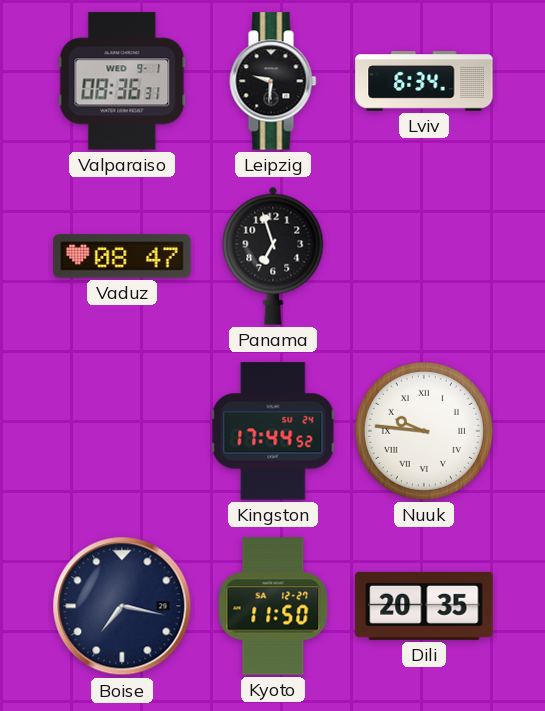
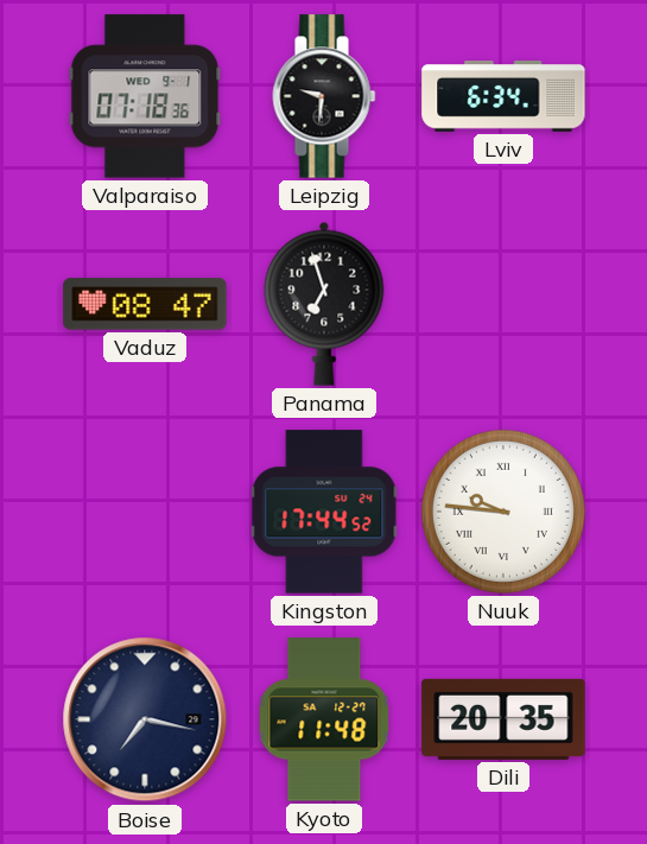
Valparaiso: 08:36 -> 07:18 (145, 96)
Kyoto: 11:50 -> 11:48 (324, 719)
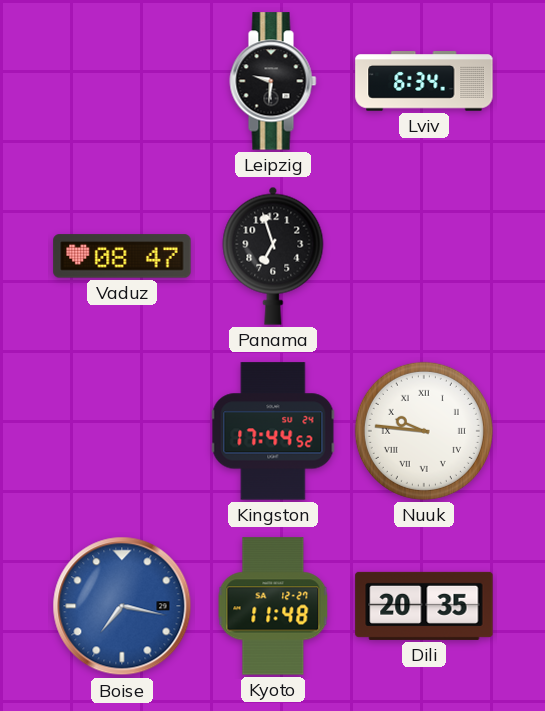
Valparaiso: 07:18 -> none (145, 96)
Boise dial: navy -> blue (122, 606)
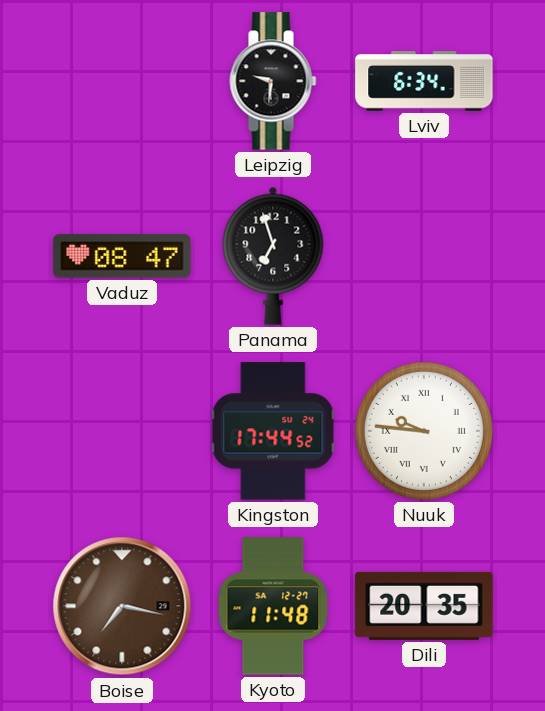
Boise dial: blue -> brown (122, 606)
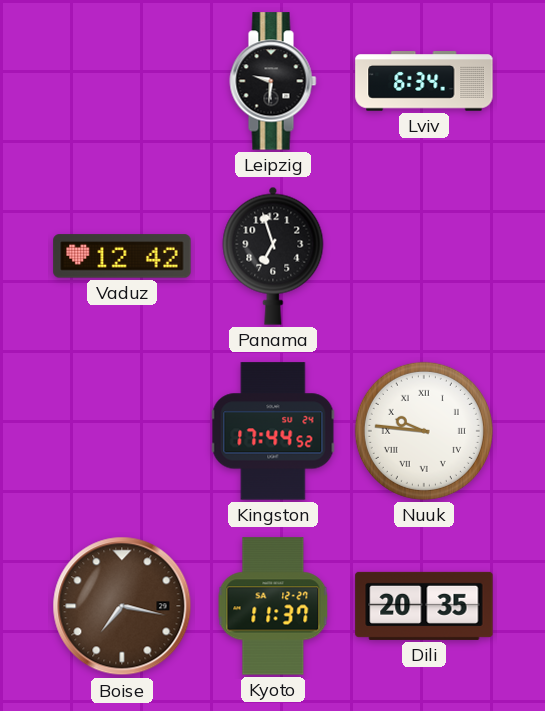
Vaduz: 08:47 -> 12:42 (122, 256)
Kyoto: 11:48 -> 11:37 (273, 606)
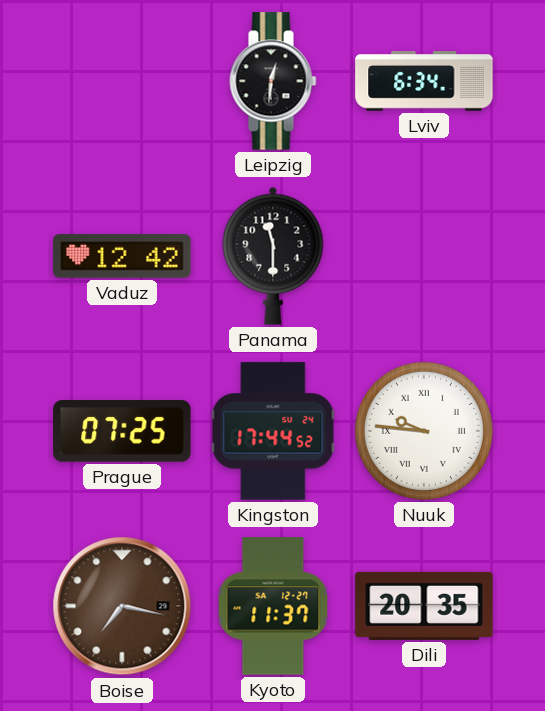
Leipzig: 9:31 -> 12:31 (273, 81)
Panama: 6:57 -> 11:30 (273, 256)
Prague: none -> 07:25 (122, 431)
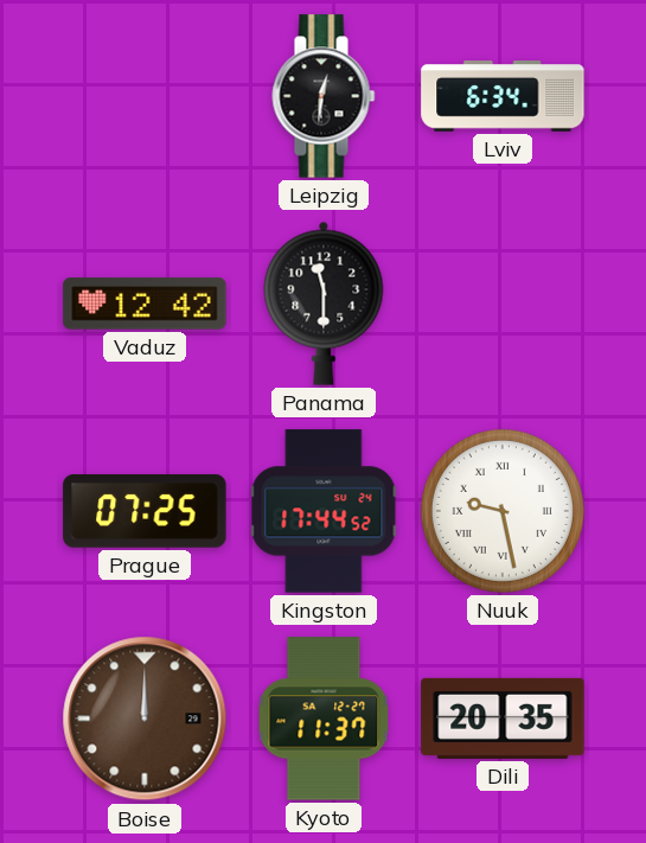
Nuuk: 9:46 -> 9:28 (503, 511)
Boise: 7:17 -> 12:00 (145, 719)
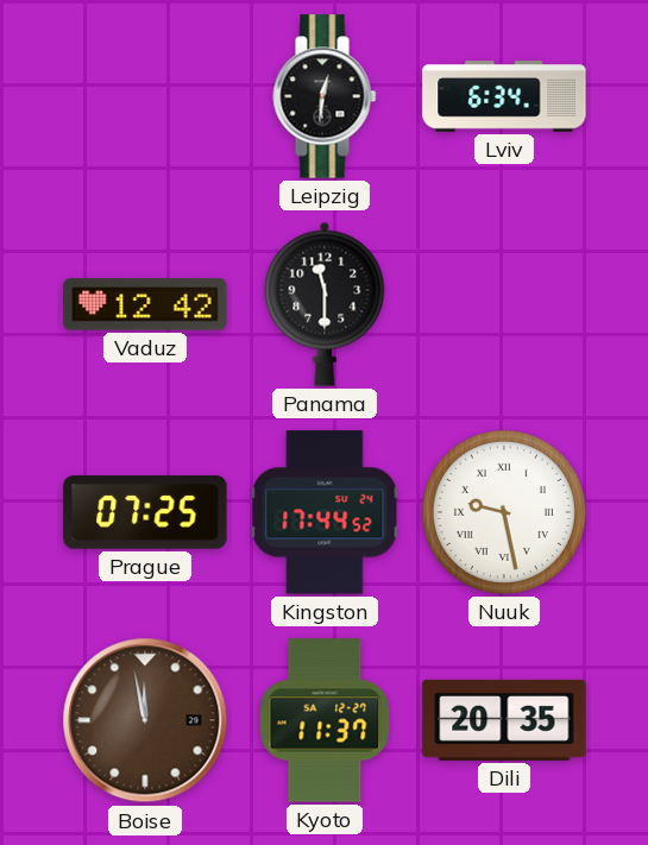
Boise: 12:00 -> 11:58 (145, 720)
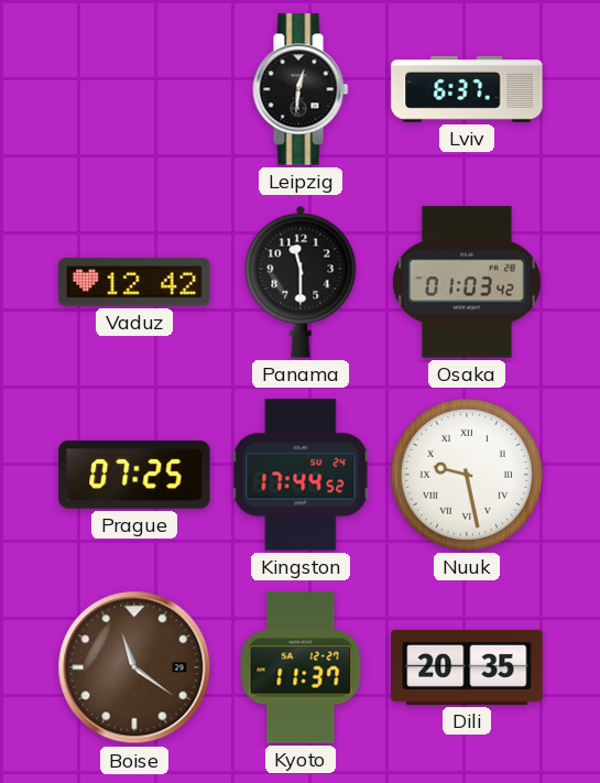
Lviv: 6:34 -> 6:37 (467, 89)
Osaka: none -> 01:03 (467, 282)
Boise: 11:58 -> 11:21 (134, 667)
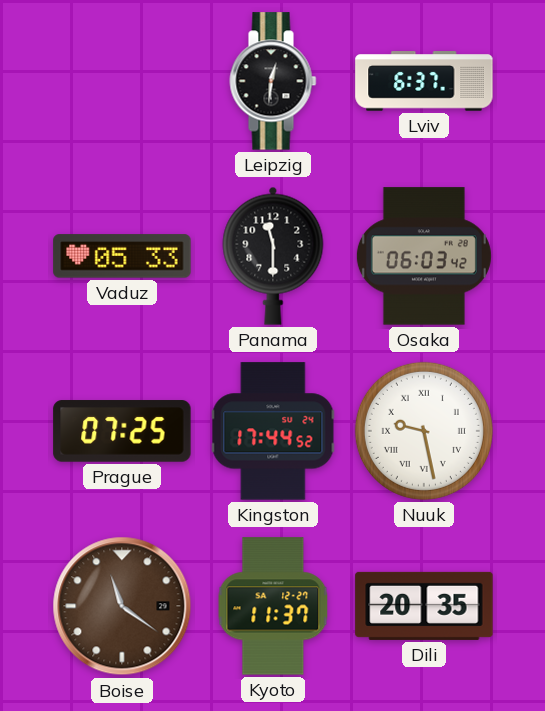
Vaduz: 12:42 -> 05:33 (122, 256)
Osaka: 01:03 -> 06:03 (424, 256)
